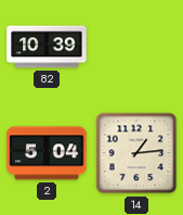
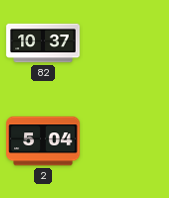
82: 10:39 -> 10:37 (43, 43)
14: 1:14 -> none (136, 153)
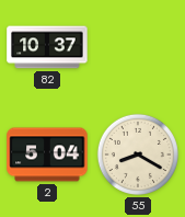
55: none -> 8:20 (138, 155)
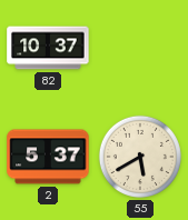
2: 5:04 -> 5:37 (48, 157)
55: 8:20 -> 5:40 (140, 157)
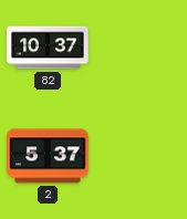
55: 5:40 -> none (140, 157)
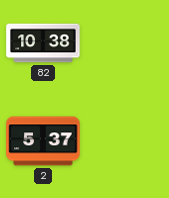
82: 10:37 -> 10:38 (43, 43)
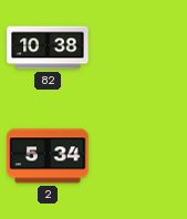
2: 5:37 -> 5:34 (48, 156)
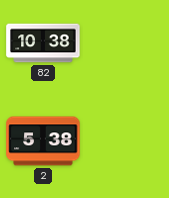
2: 5:34 -> 5:38 (43, 141)
